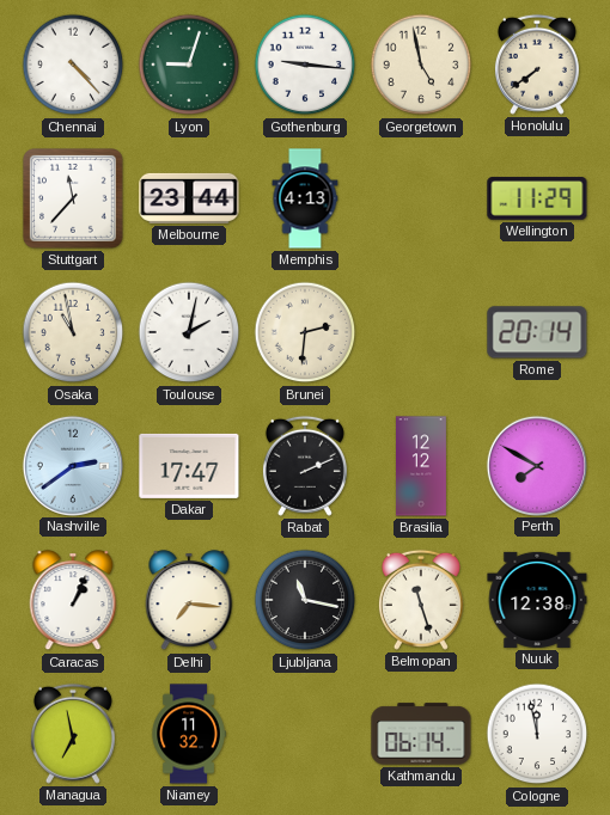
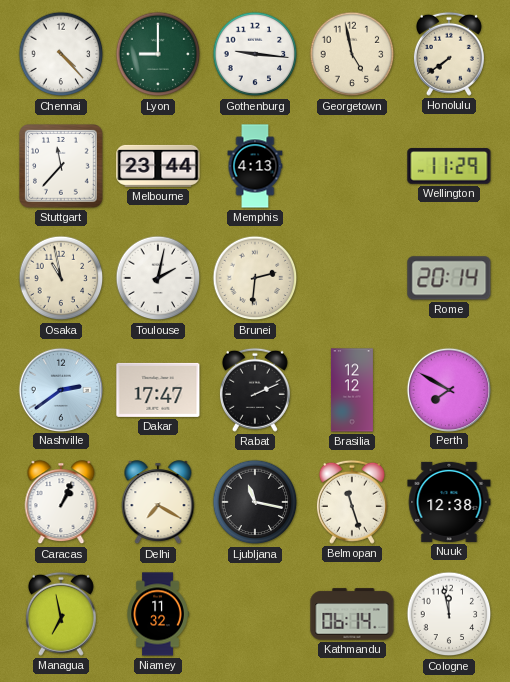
Lyon: 9:03 -> 9:00 (158, 54)
Delhi: 7:16 -> 7:20 (158, 503)
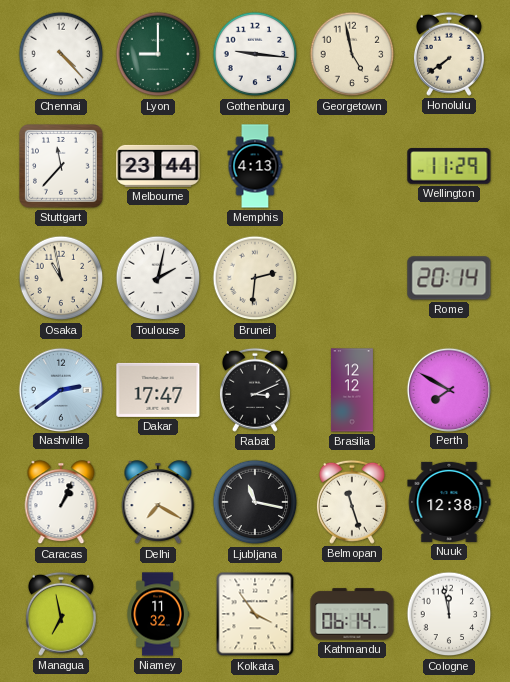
Rabat: 2:11 -> 3:11 (255, 390)
Kolkata: none -> 3:54 (255, 614)
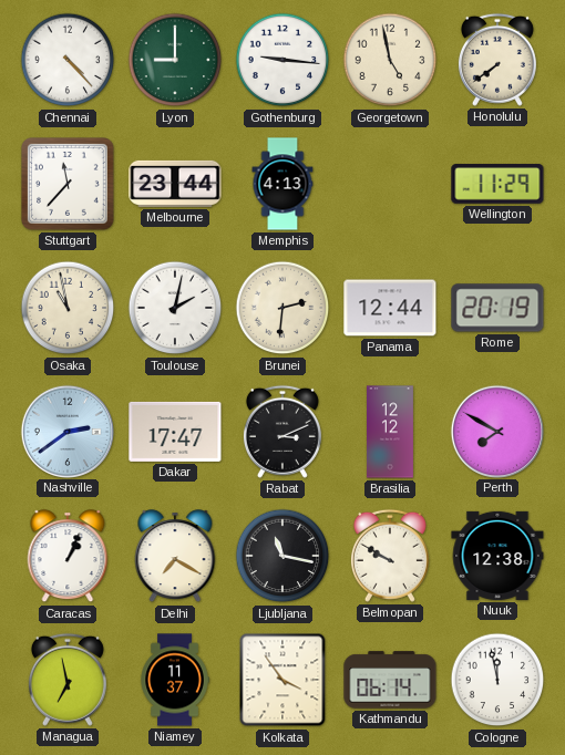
Panama: none -> 12:44 (390, 308)
Rome: 20:14 -> 20:19 (497, 308)
Belmopan: 11:27 -> 9:50 (390, 556)
Niamey: 11:32 -> 11:37 (175, 680)
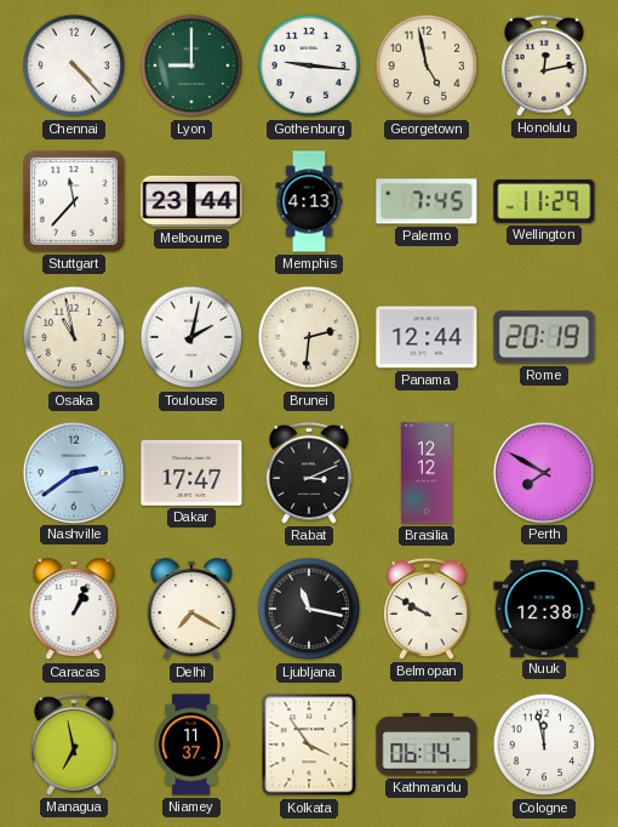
Honolulu: 7:39 -> 12:13 (544, 65)
Palermo: none -> 7:45 (427, 201)
